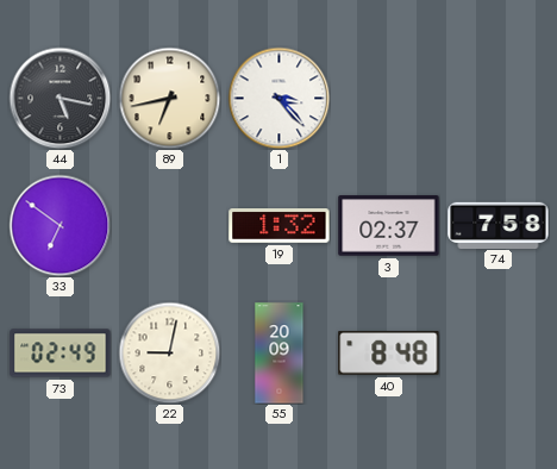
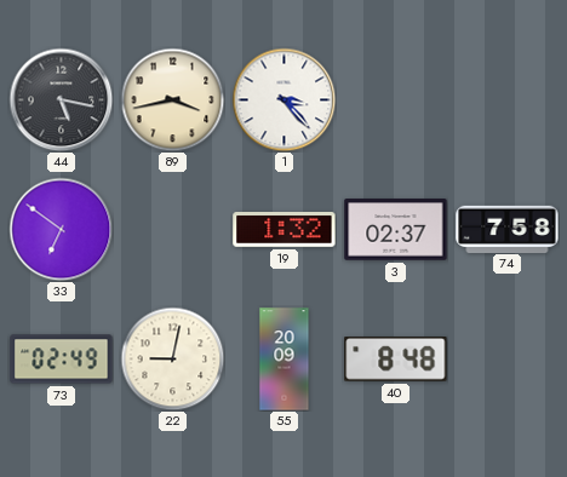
89: 6:43 -> 3:43 (172, 99)
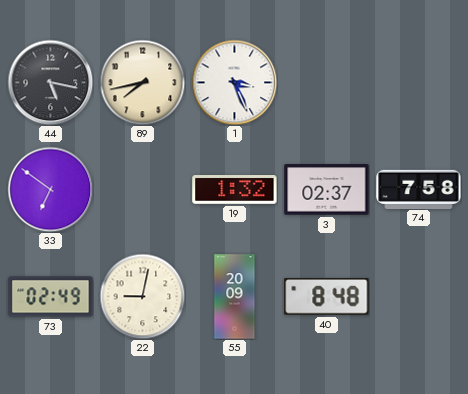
89: 3:43 -> 7:43 (142, 82)
1: 3:23 -> 3:26 (234, 82)
